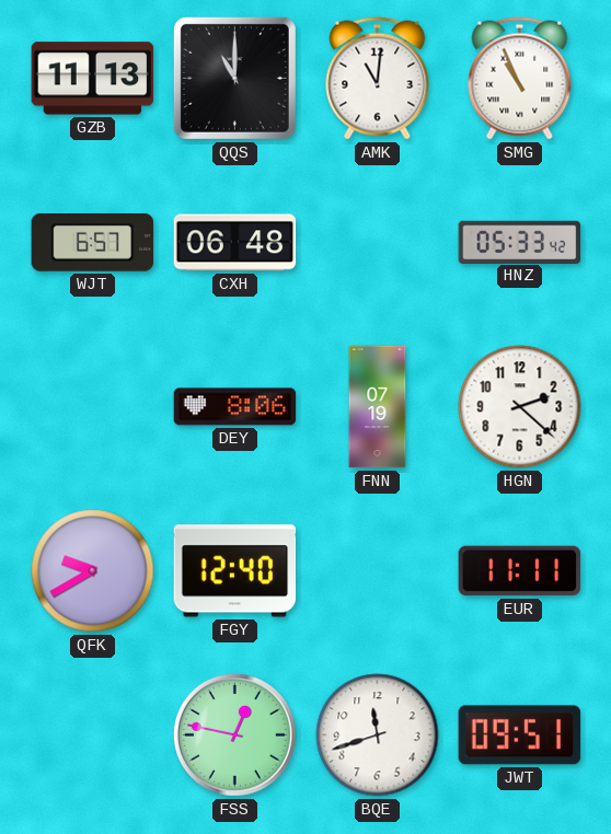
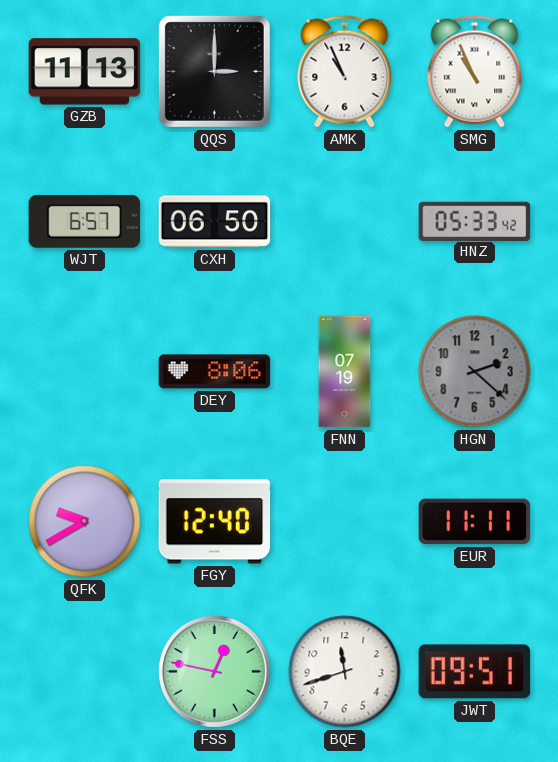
QQS: 11:00 -> 3:00 (214, 71)
AMK: 11:01 -> 10:56 (345, 72)
CXH: 06:48 -> 06:50 (215, 222)
HGN dial: white -> grey (475, 372)
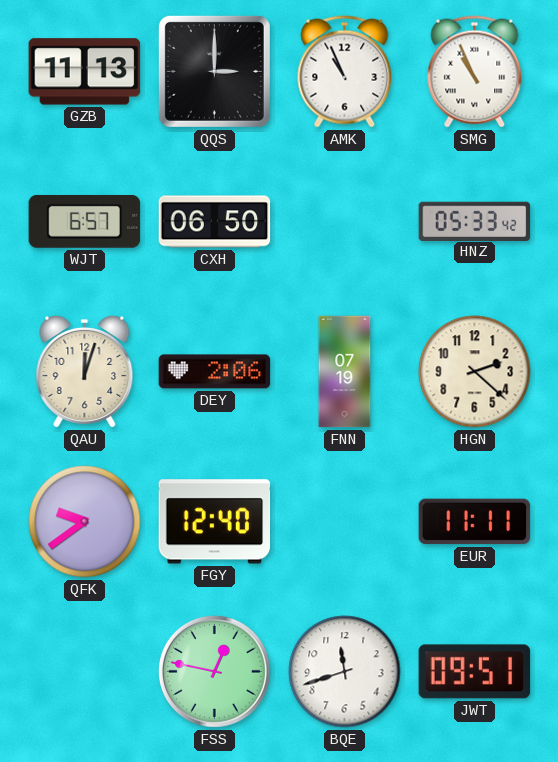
QAU: none -> 12:03 (85, 371)
DEY: 8:06 -> 2:06 (215, 372)
HGN dial: grey -> cream (475, 372)
QFK: 9:40 -> 9:39 (85, 522)
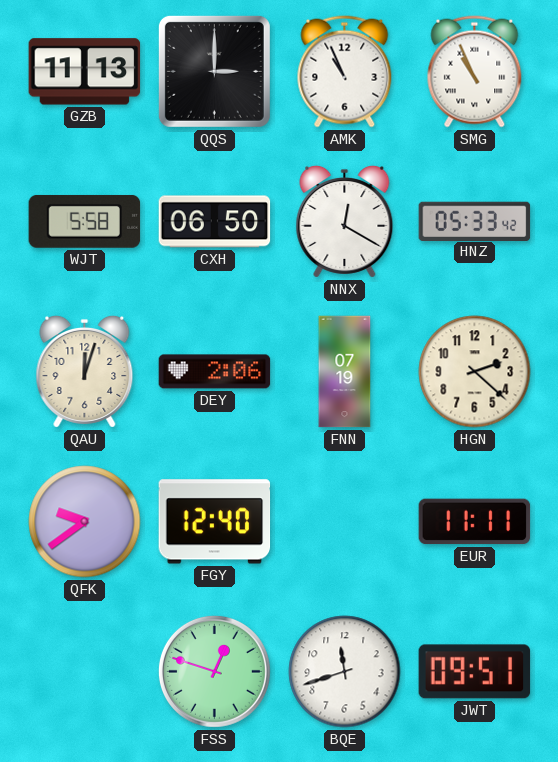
WJT: 6:57 -> 5:58 (85, 221)
NNX: none -> 12:20 (345, 221)
FSS: 12:47 -> 12:48 (214, 671)
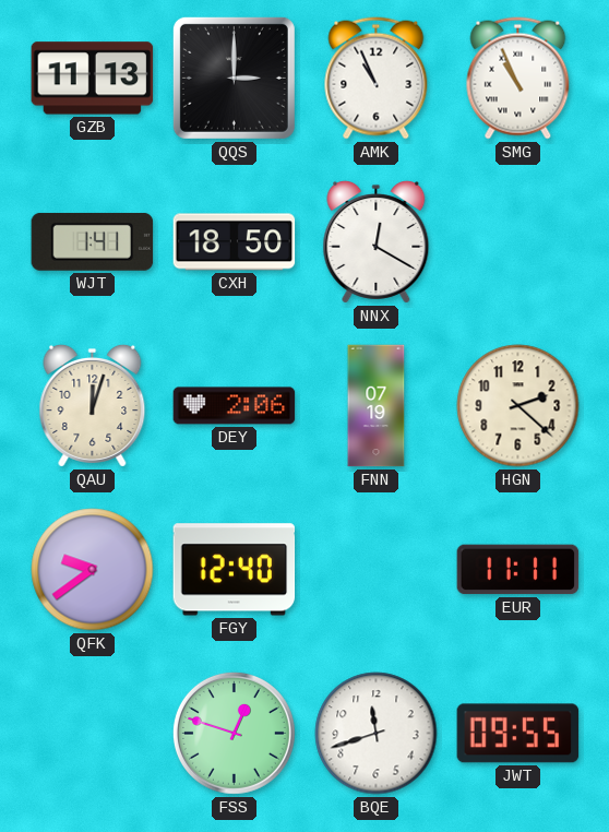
WJT: 5:58 -> 1:41 (93, 241)
CXH: 06:50 -> 18:50 (235, 242)
HNZ: 05:33 -> none (475, 221)
JWT: 09:51 -> 09:55 (518, 734)
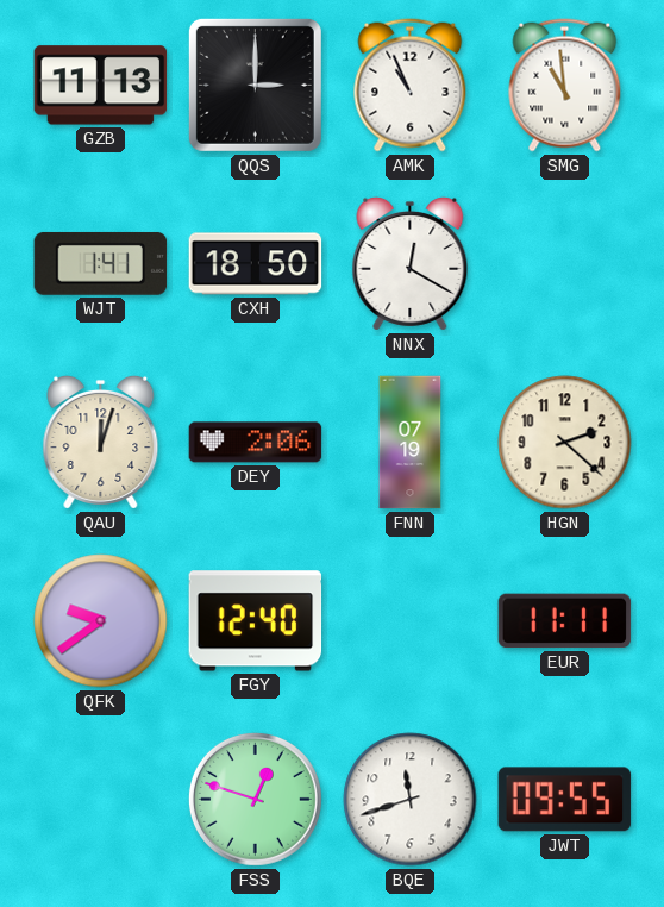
SMG: 10:56 -> 10:59 (565, 86)
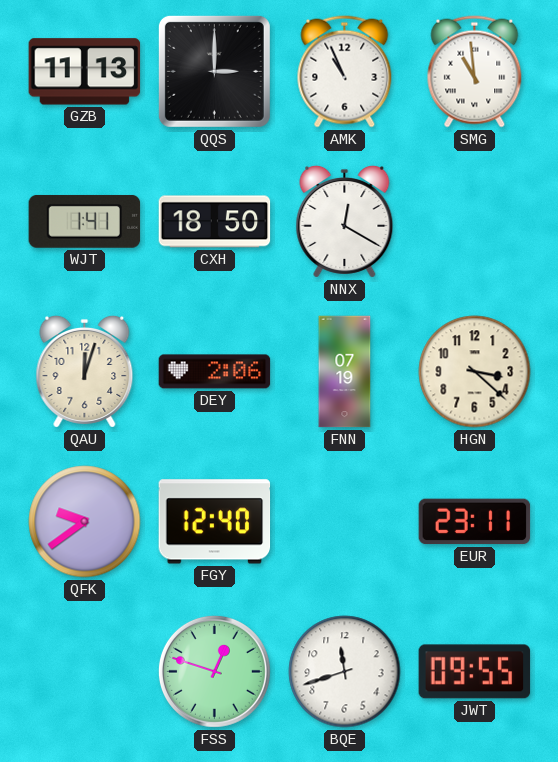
HGN: 2:22 -> 3:22 (475, 372)
EUR: 11:11 -> 23:11 (475, 522)
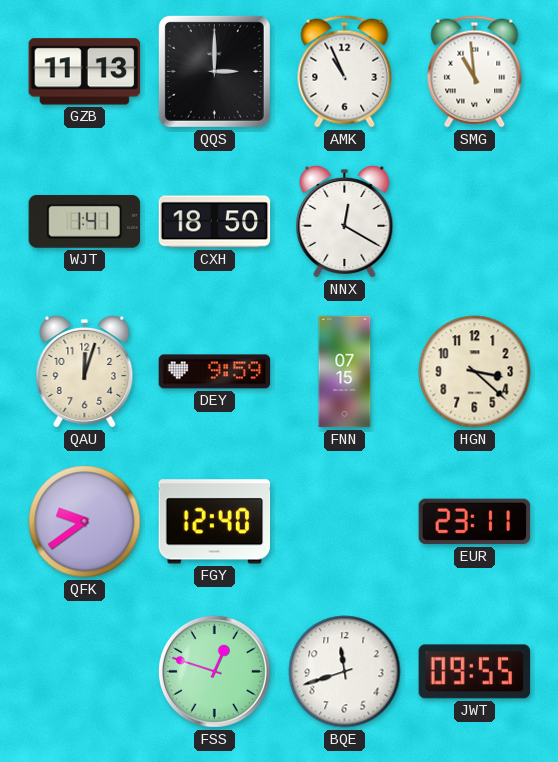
DEY: 2:06 -> 9:59 (215, 372)
FNN: 07:19 -> 07:15 (345, 372)
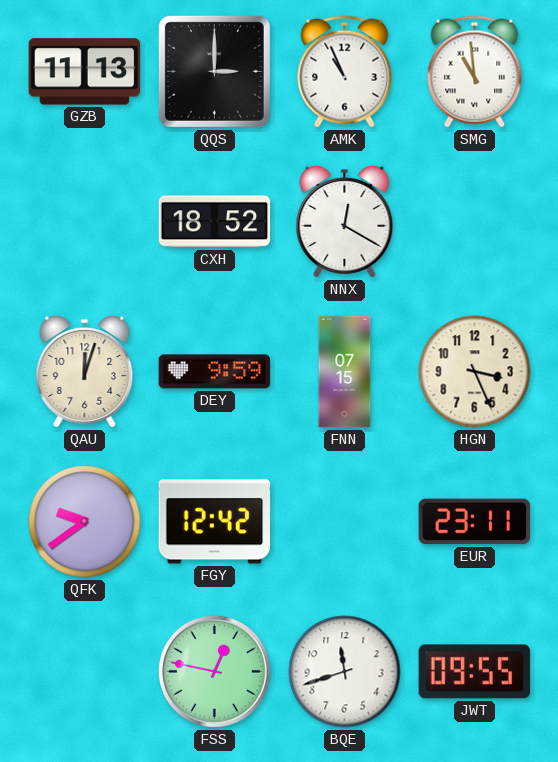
WJT: 1:41 -> none (85, 221)
CXH: 18:50 -> 18:52 (215, 222)
HGN: 3:22 -> 3:26 (475, 372)
FGY: 12:40 -> 12:42 (215, 522)
FSS: 12:48 -> 12:47 (214, 671)
